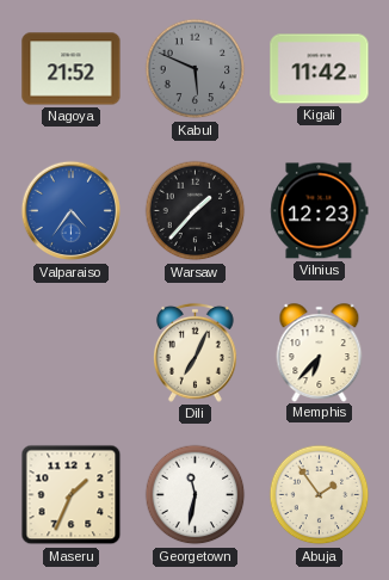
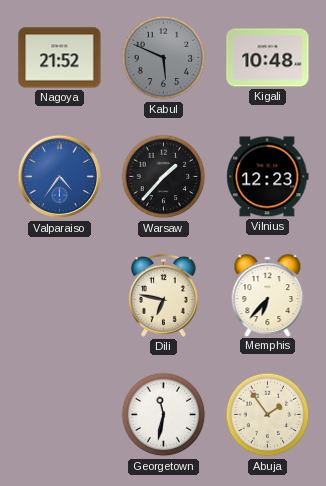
Kigali: 11:42 -> 10:48 (268, 58)
Dili: 7:04 -> 6:47 (163, 295)
Maseru: 1:34 -> none (72, 495)
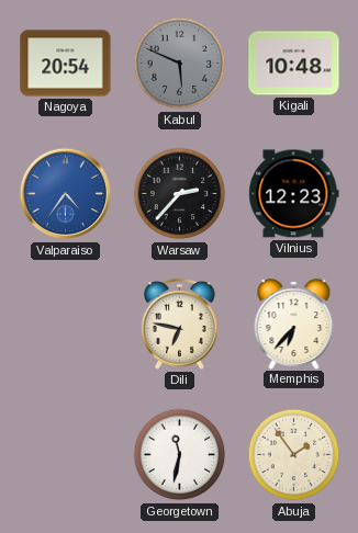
Nagoya: 21:52 -> 20:54 (66, 64)
Warsaw: 1:37 -> 2:37 (180, 194)
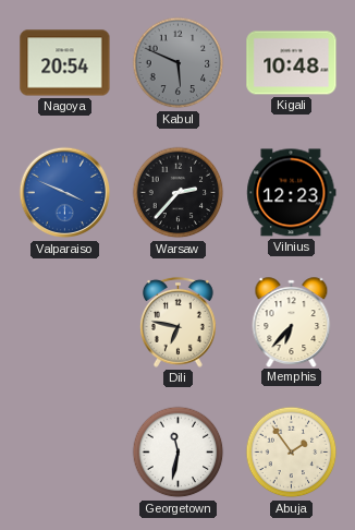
Valparaiso: 4:36 -> 3:49 (65, 193)
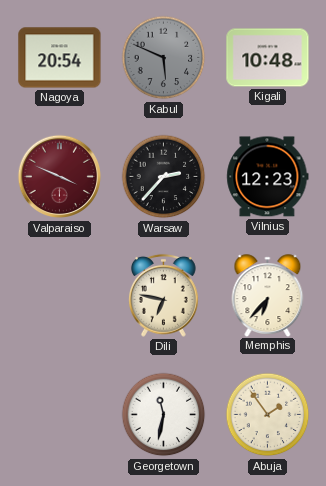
Valparaiso dial: blue -> burgundy (60, 177)
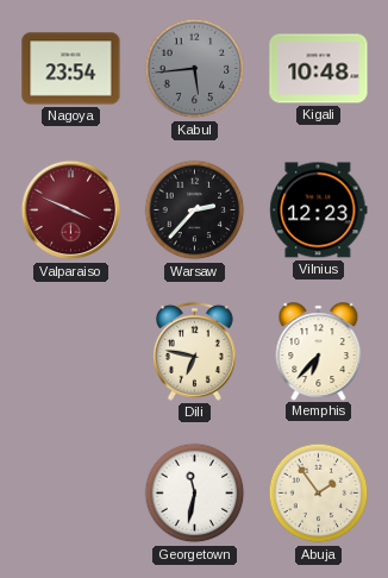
Nagoya: 20:54 -> 23:54 (71, 69)
Kabul: 5:49 -> 5:44 (195, 69)
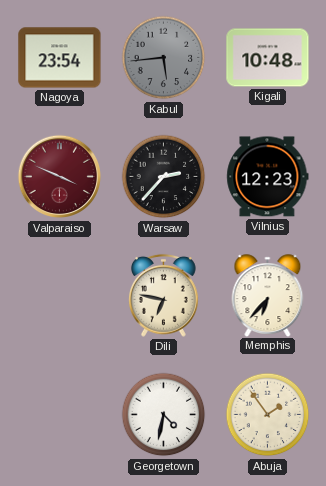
Georgetown: 11:32 -> 4:32 (164, 415)
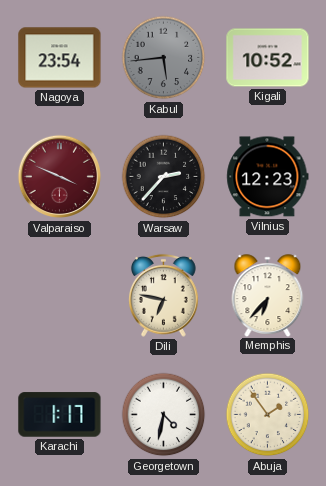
Kigali: 10:48 -> 10:52 (268, 58)
Karachi: none -> 1:17 (60, 415)
